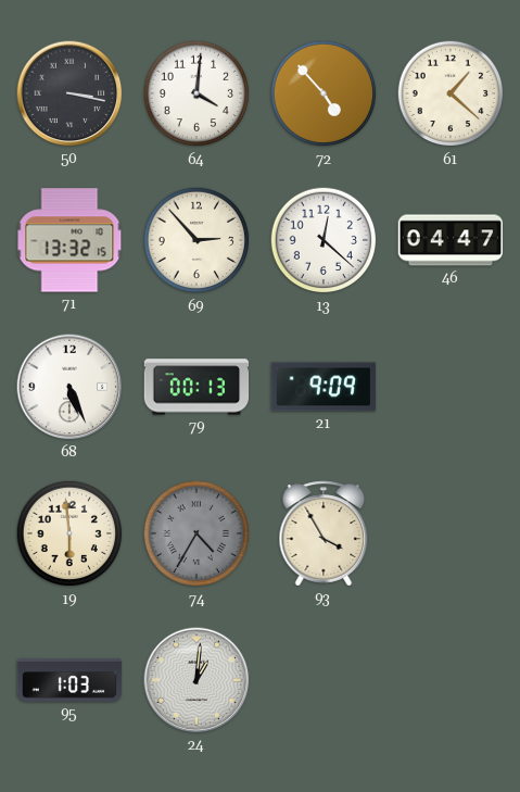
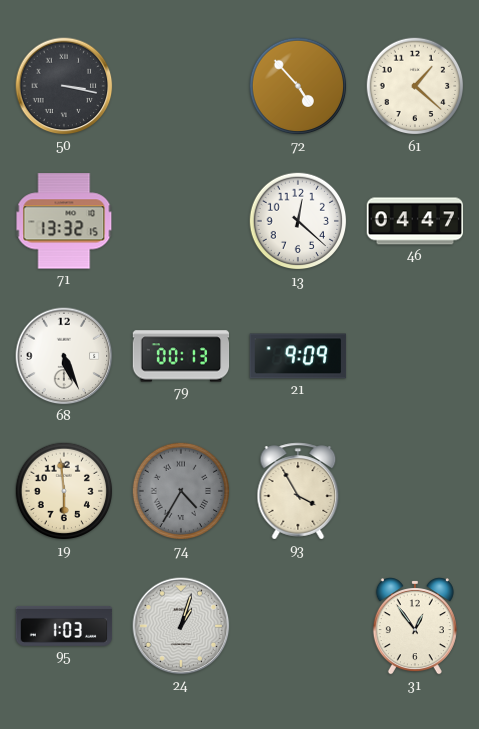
64: 4:01 -> none (196, 93)
69: 2:53 -> none (196, 240)
24: 1:01 -> 1:03 (181, 626)
31: none -> 12:54 (415, 626)
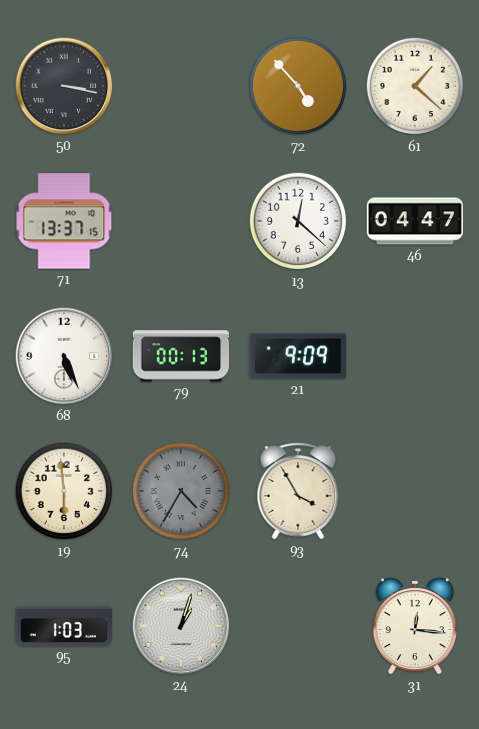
71: 13:32 -> 13:37 (64, 221)
31: 12:54 -> 12:16 (415, 626)
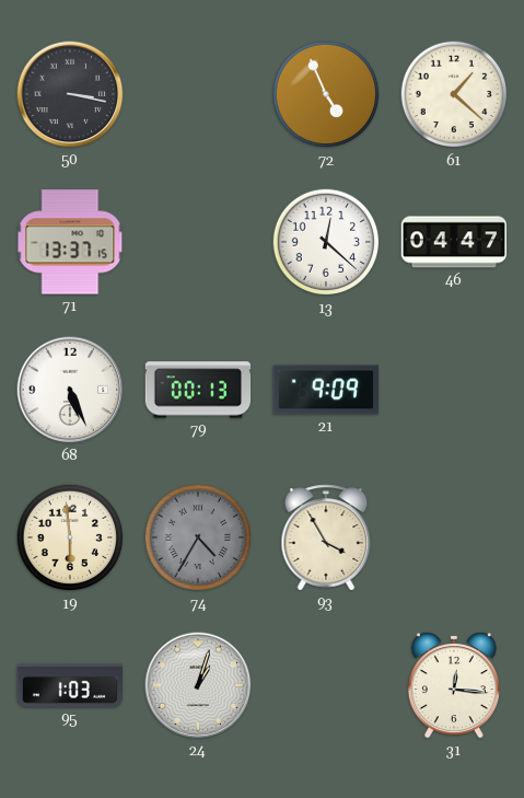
72: 4:53 -> 4:56 (326, 94)
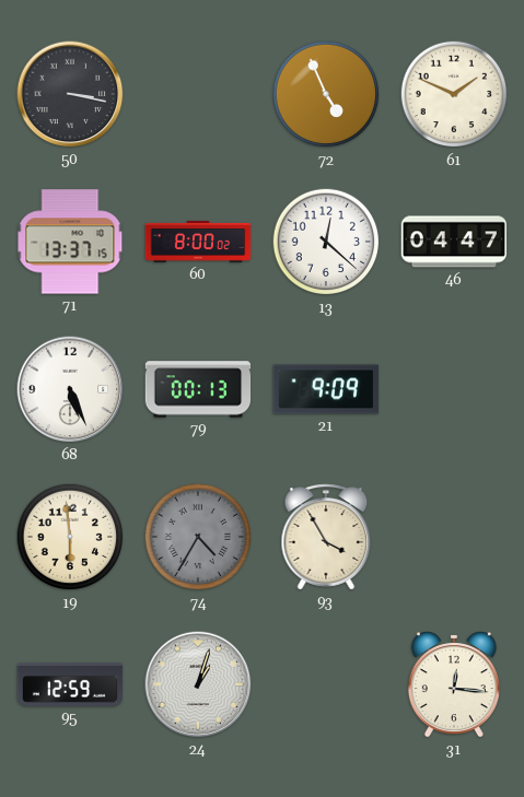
61: 1:22 -> 1:49 (454, 94)
60: none -> 8:00 (198, 242)
95: 1:03 -> 12:59 (70, 684)
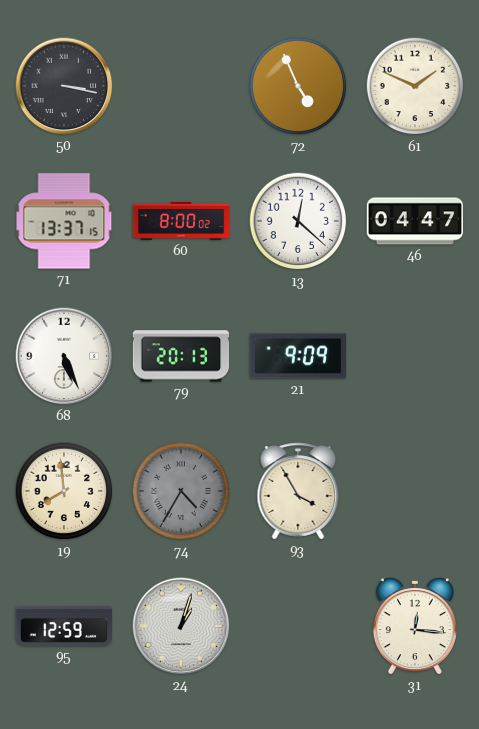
79: 00:13 -> 20:13 (181, 356)
19: 5:59 -> 7:59 (64, 491)
